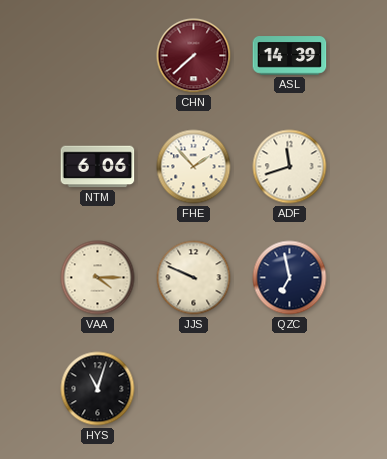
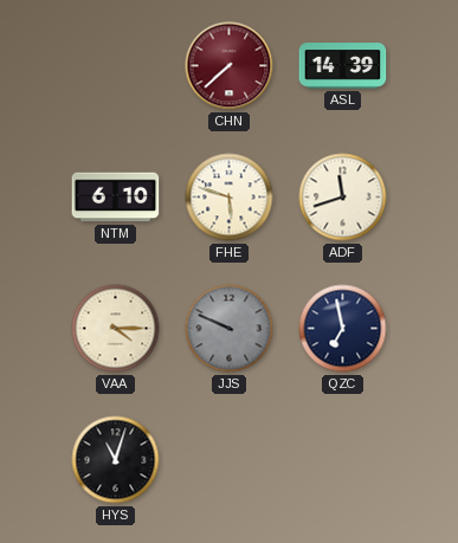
NTM: 6:06 -> 6:10 (116, 198)
FHE: 1:53 -> 5:48 (230, 198)
JJS dial: cream -> grey (230, 329)
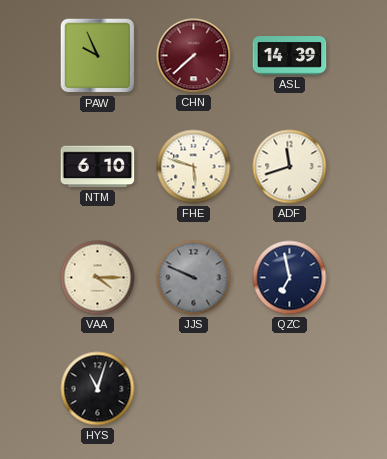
PAW: none -> 9:56 (98, 56)
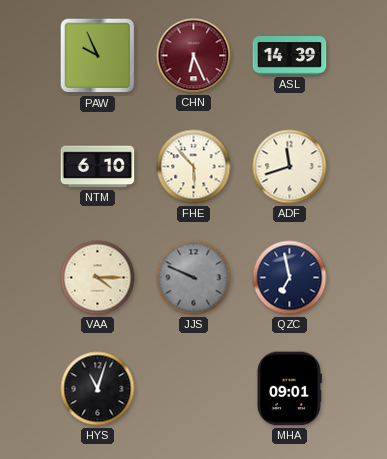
CHN: 7:38 -> 6:26 (194, 56)
FHE: 5:48 -> 5:53 (194, 167)
MHA: none -> 09:01 (289, 389)
